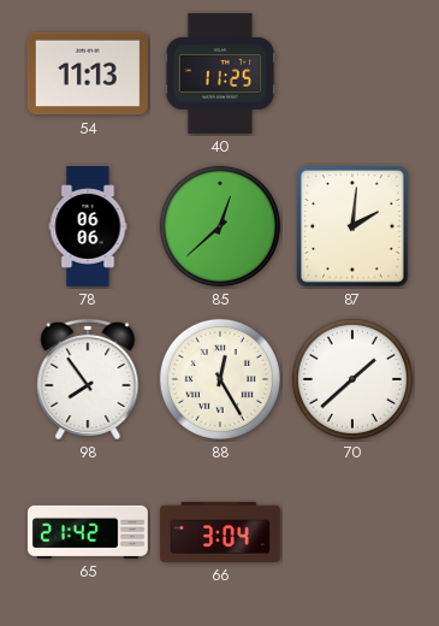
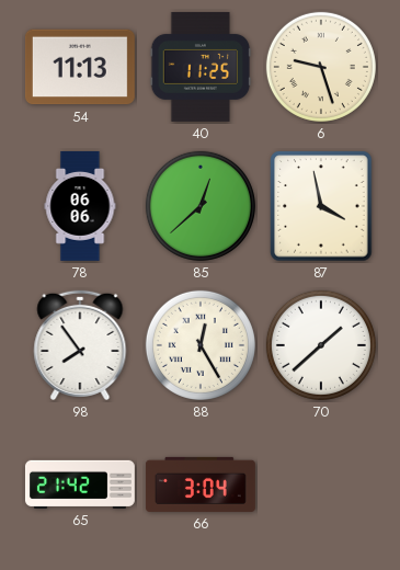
6: none -> 9:27 (321, 67)
87: 2:01 -> 3:58 (321, 206)
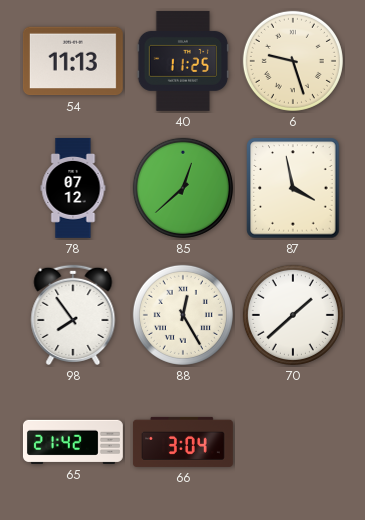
78: 06:06 -> 07:12 (73, 188)
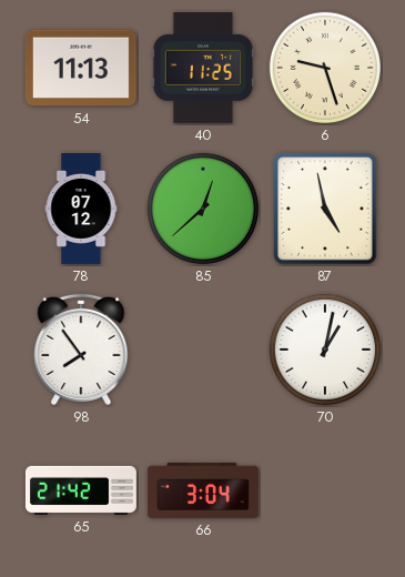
87: 3:58 -> 4:58 (325, 209)
88: 12:25 -> none (183, 315)
70: 1:38 -> 1:02 (325, 350)
